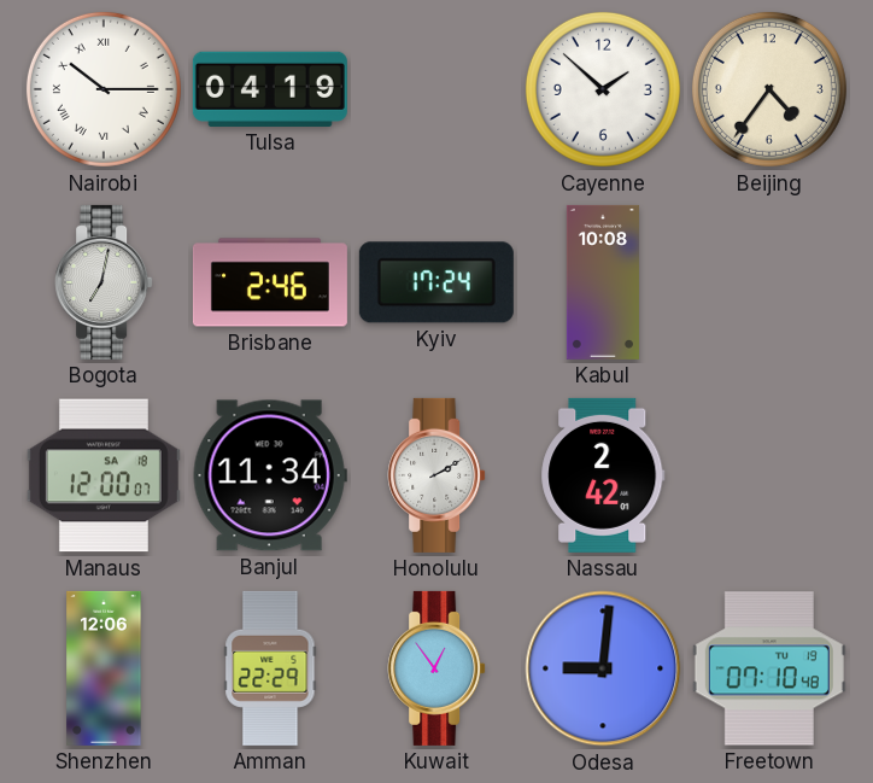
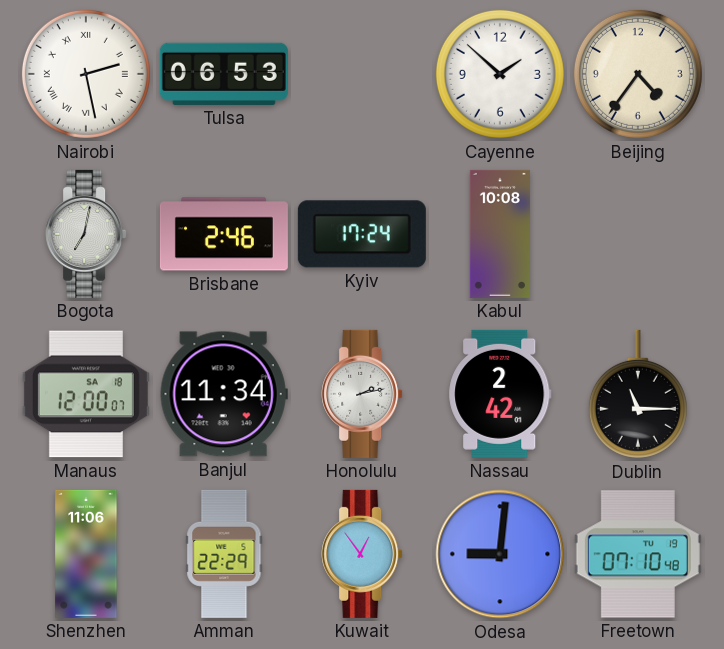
Nairobi: 10:15 -> 2:28 (86, 74)
Tulsa: 04:19 -> 06:53 (224, 74)
Honolulu: 2:10 -> 2:13 (362, 394)
Dublin: none -> 11:15 (638, 394)
Shenzhen: 12:06 -> 11:06 (86, 554)
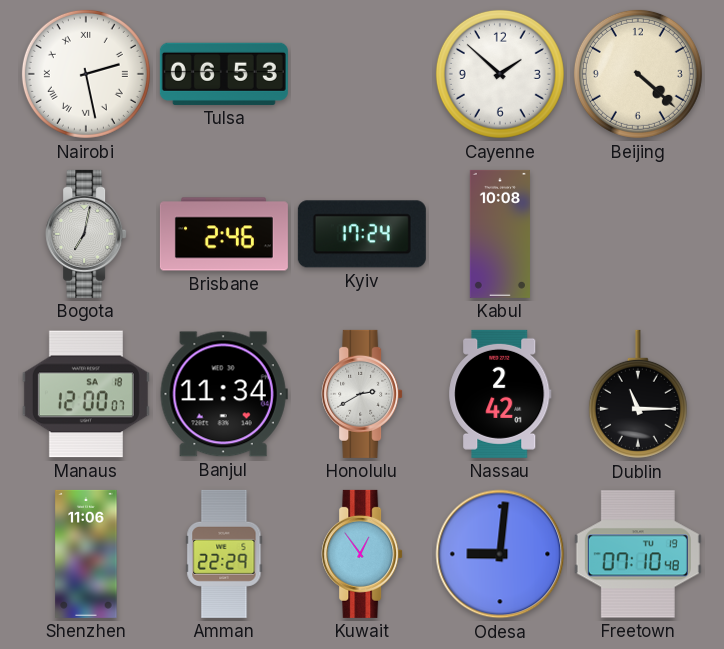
Beijing: 4:36 -> 4:22 (638, 74)
Honolulu: 2:13 -> 2:40 (362, 394)
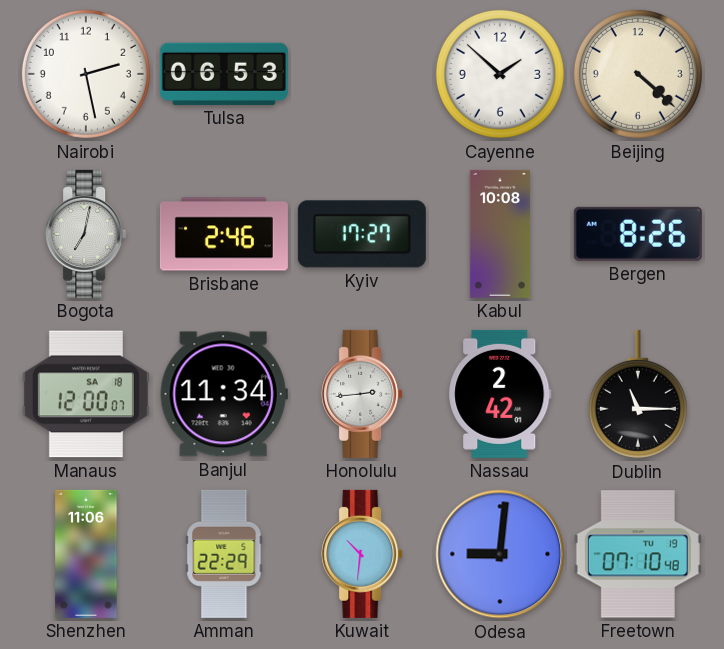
Nairobi numerals: Roman -> Arabic (86, 74)
Kyiv: 17:24 -> 17:27 (362, 234)
Bergen: none -> 8:26 (638, 234)
Honolulu: 2:40 -> 2:44 (362, 394)
Kuwait: 12:54 -> 10:31 (362, 554)
